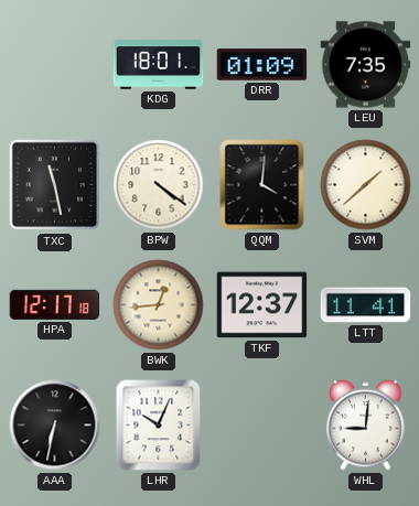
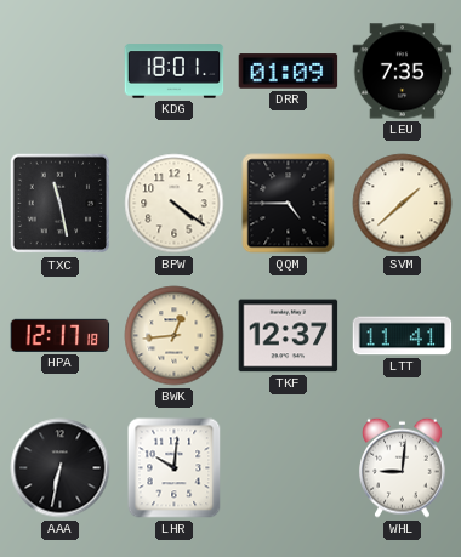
QQM: 4:01 -> 4:45 (289, 204)
LHR: 10:04 -> 10:01 (175, 468)
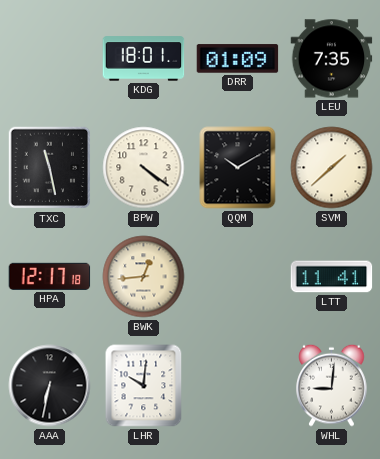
QQM: 4:45 -> 10:10 (238, 168)
TKF: 12:37 -> none (289, 336)
